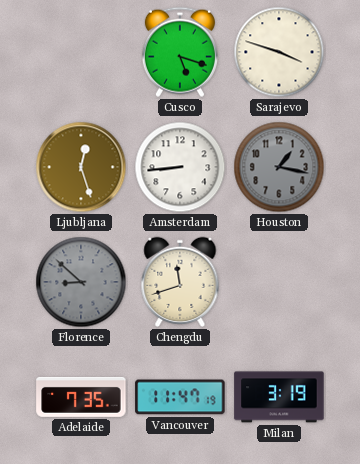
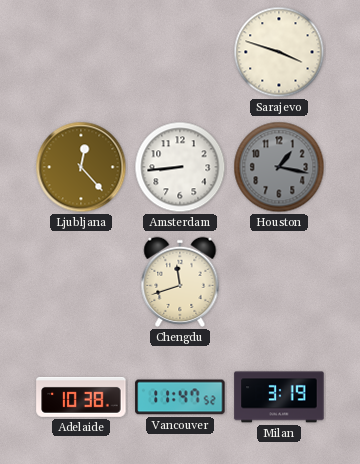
Cusco: 5:18 -> none (180, 52)
Ljubljana: 12:27 -> 12:23 (81, 167)
Florence: 8:52 -> none (81, 282)
Adelaide: 7:35 -> 10:38 (81, 397)
Vancouver: 11:47:19 -> 11:47:52 (180, 397)
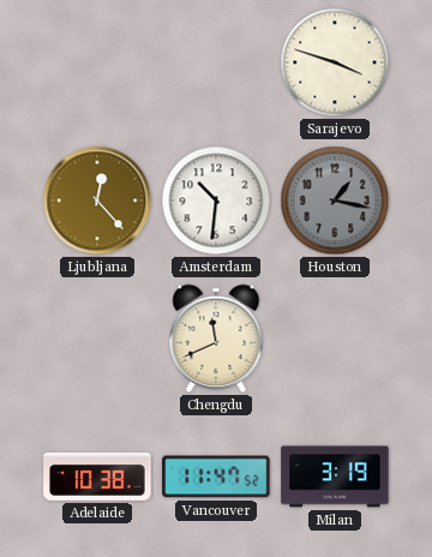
Amsterdam: 8:44 -> 10:31 (216, 200)
Chengdu: 11:42 -> 11:41 (216, 339)
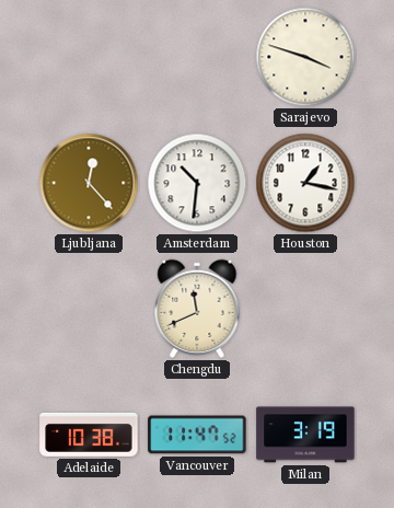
Houston dial: grey -> white (305, 183)
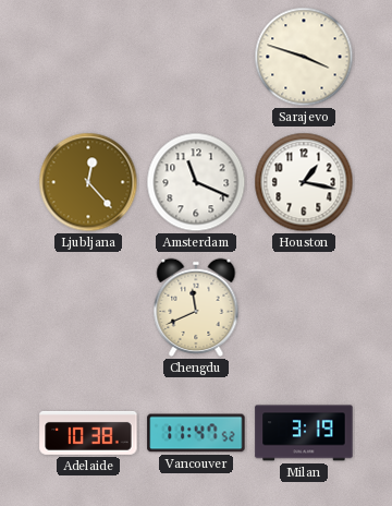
Amsterdam: 10:31 -> 11:19 (196, 182)
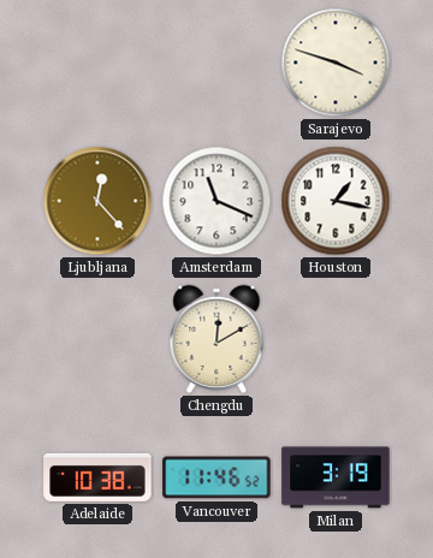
Chengdu: 11:41 -> 12:10 (216, 339)
Vancouver: 11:47 -> 11:46 (216, 477)
